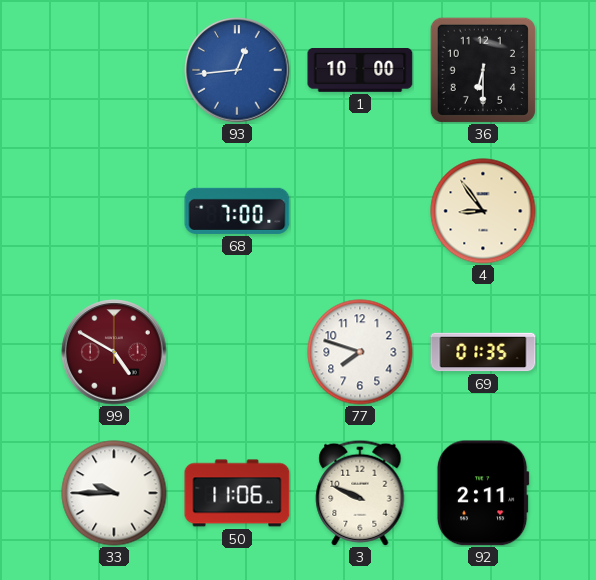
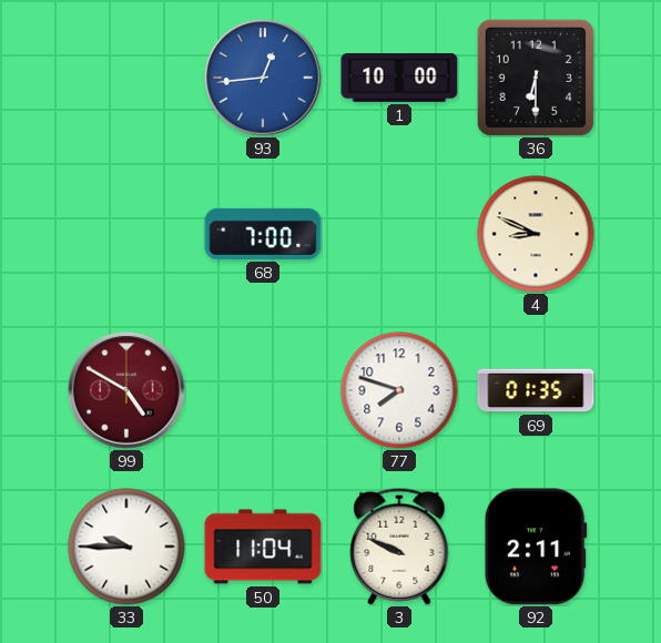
4: 8:54 -> 8:49 (536, 234)
50: 11:06 -> 11:04 (263, 547)
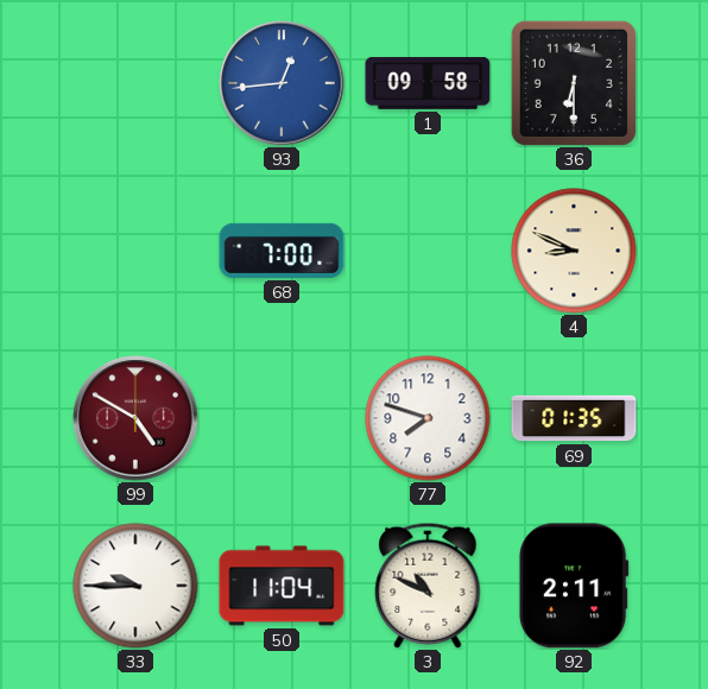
1: 10:00 -> 09:58 (428, 84)
3: 9:49 -> 10:49 (428, 586)
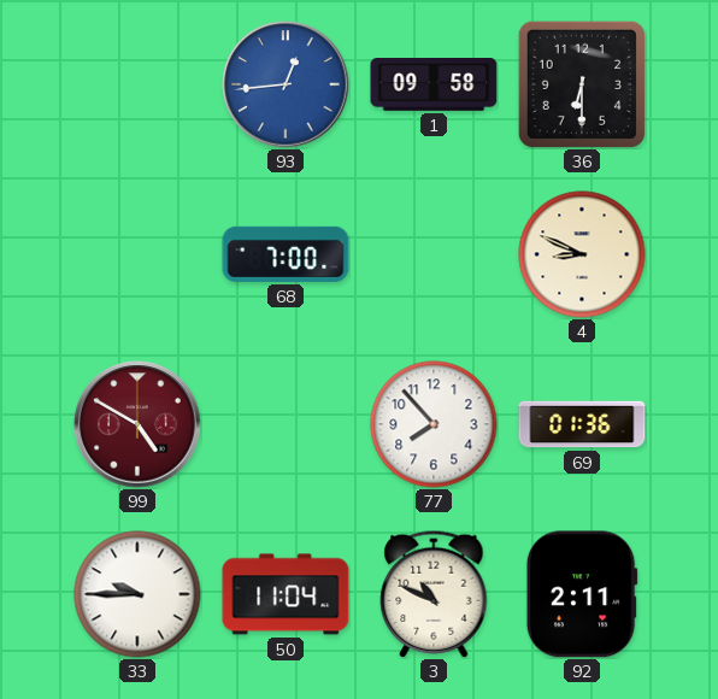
77: 7:48 -> 7:53 (434, 424)
69: 01:35 -> 01:36 (582, 424)
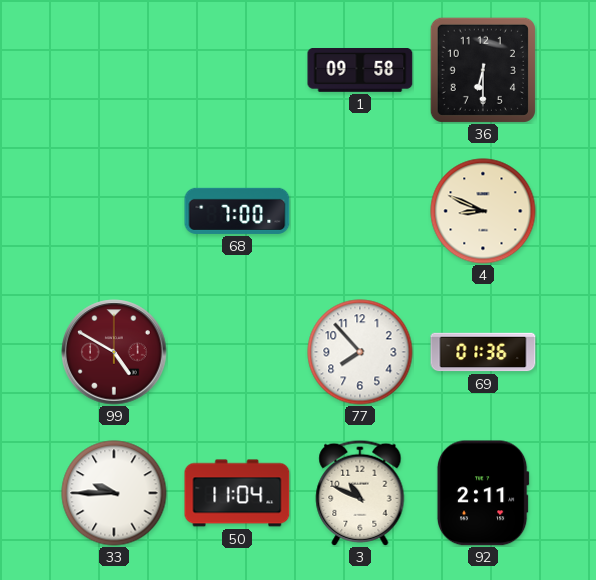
93: 12:44 -> none (286, 84)
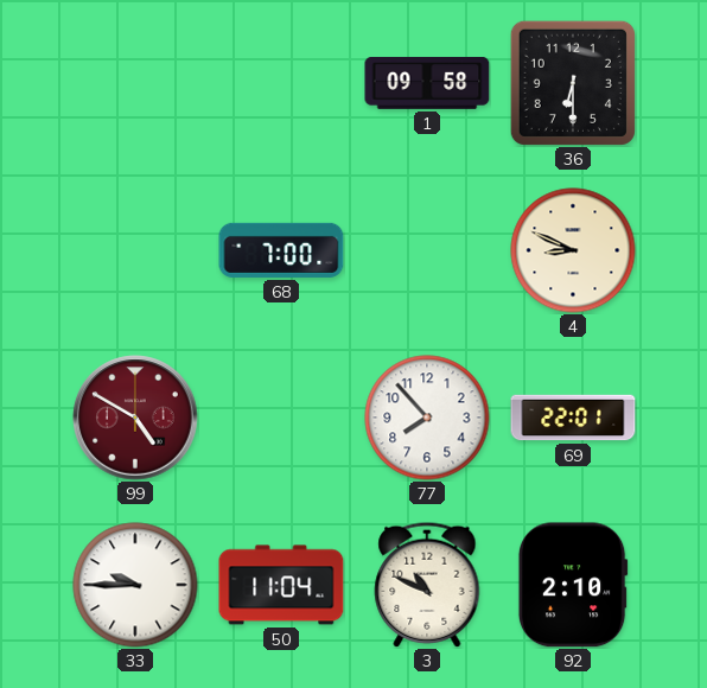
69: 01:36 -> 22:01 (573, 418)
92: 2:11 -> 2:10 (573, 585)
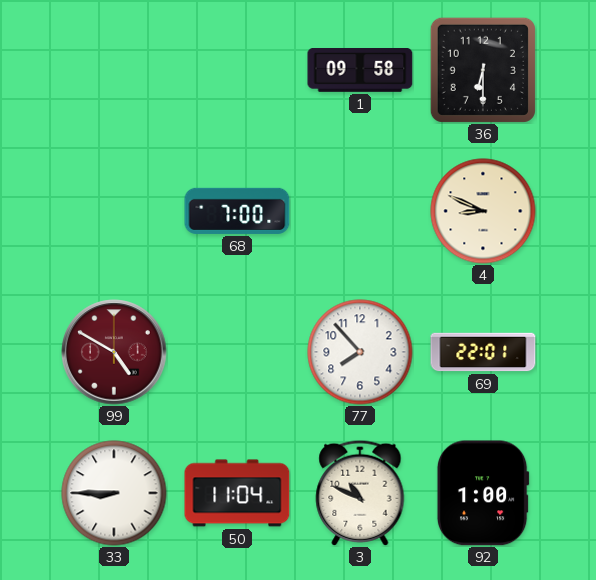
33: 9:45 -> 8:45 (114, 493)
92: 2:10 -> 1:00 (483, 493)
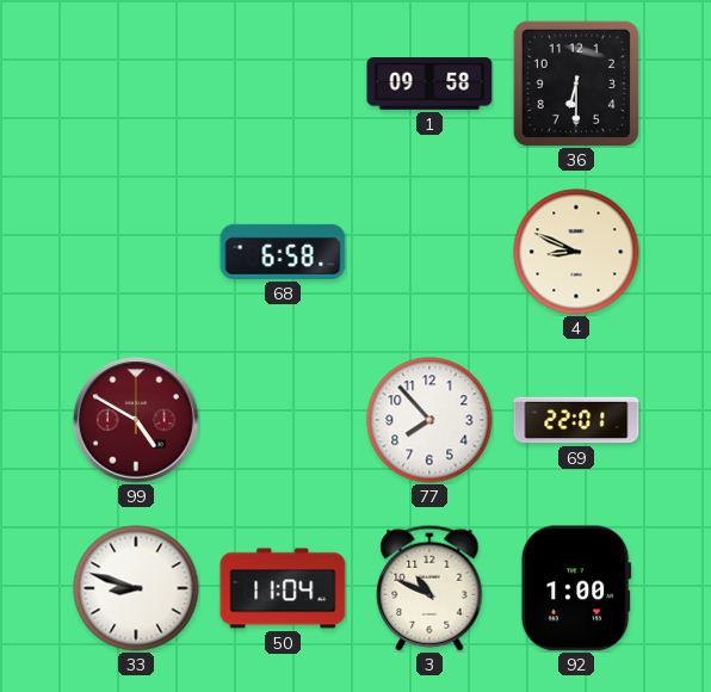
68: 7:00 -> 6:58 (283, 252)
33: 8:45 -> 8:48 (136, 588)
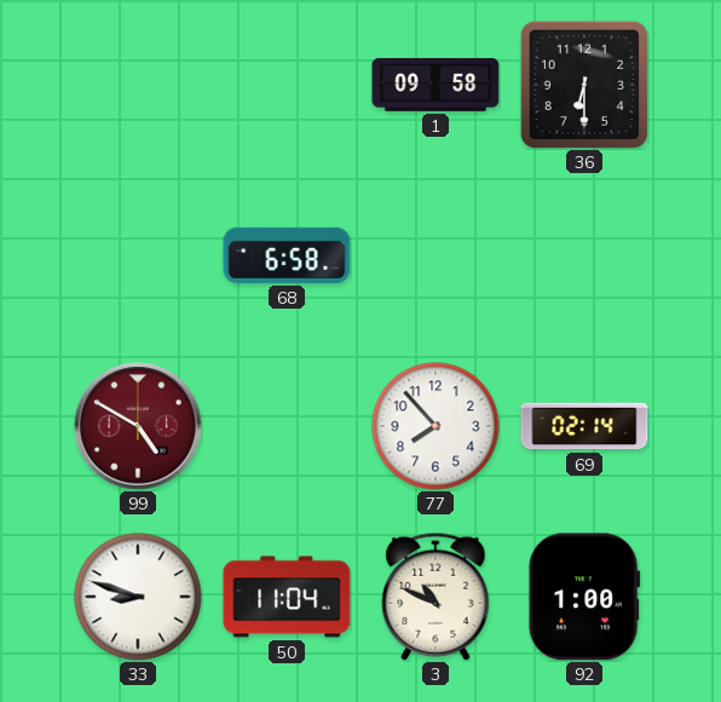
4: 8:49 -> none (576, 252)
69: 22:01 -> 02:14 (584, 426)
